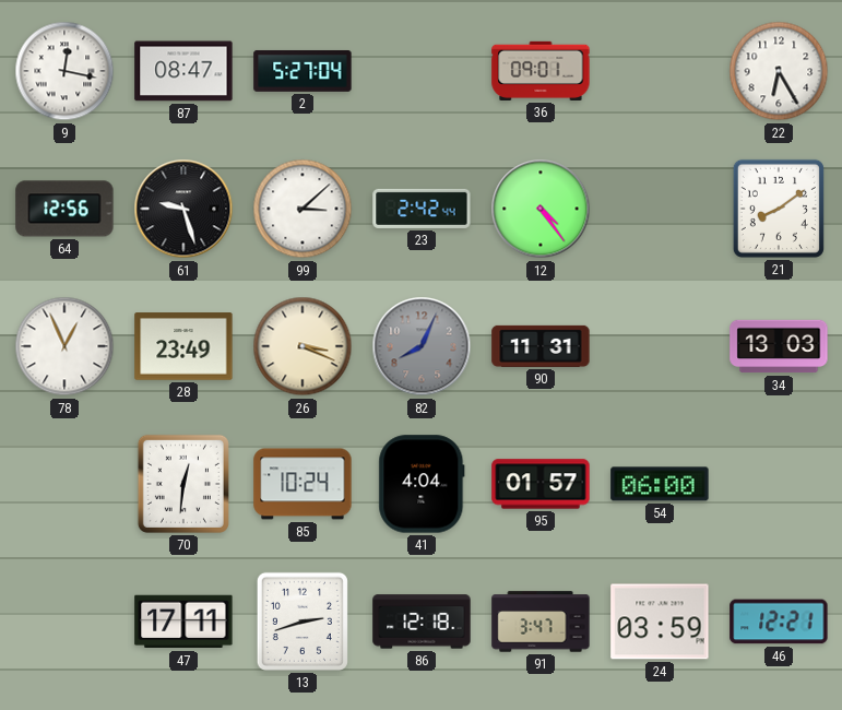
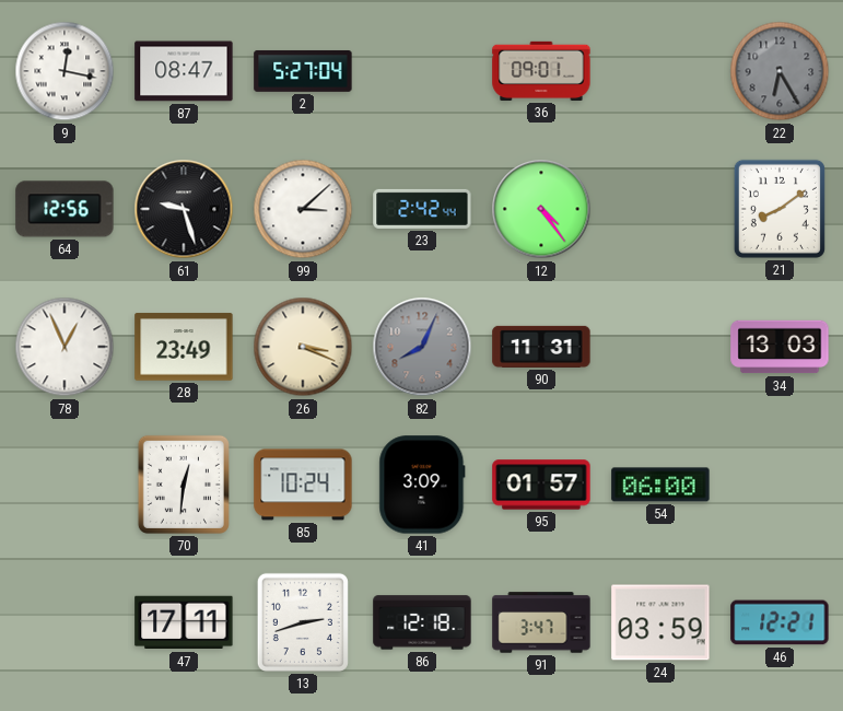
22 dial: white -> grey (780, 71)
41: 4:04 -> 3:09 (422, 485)
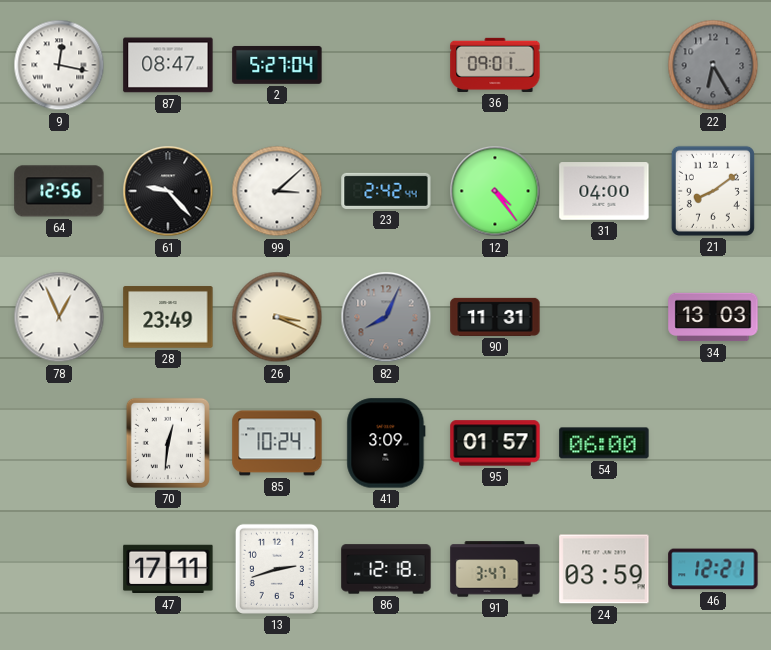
61: 9:27 -> 9:23 (168, 191)
31: none -> 04:00 (604, 191)
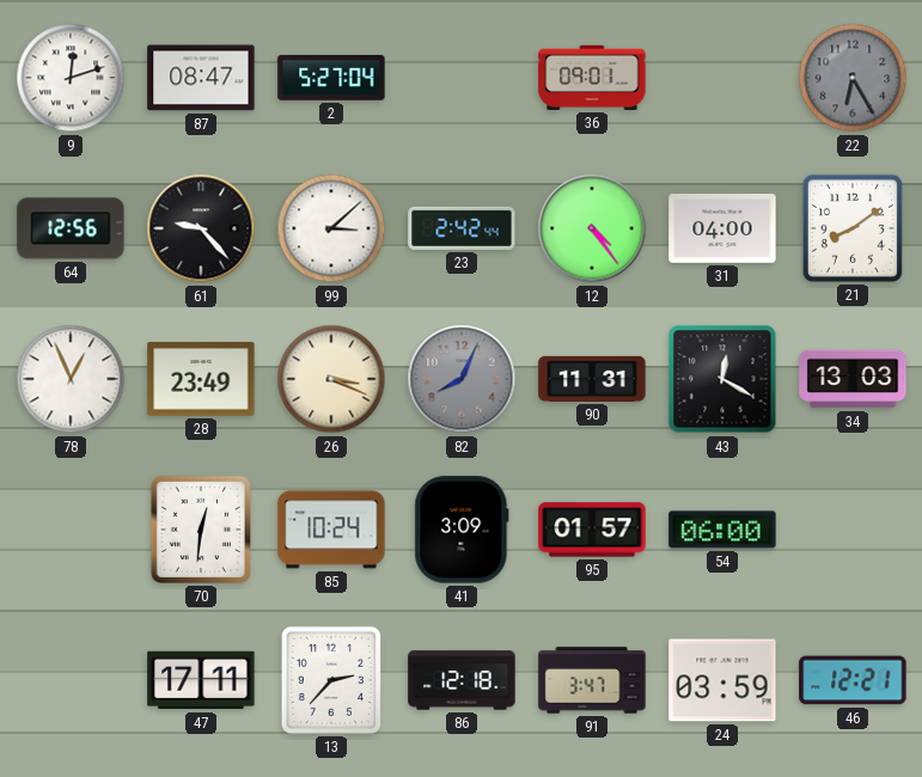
9: 12:17 -> 12:12 (71, 78)
43: none -> 12:20 (722, 379)
13: 2:42 -> 2:37 (331, 680)
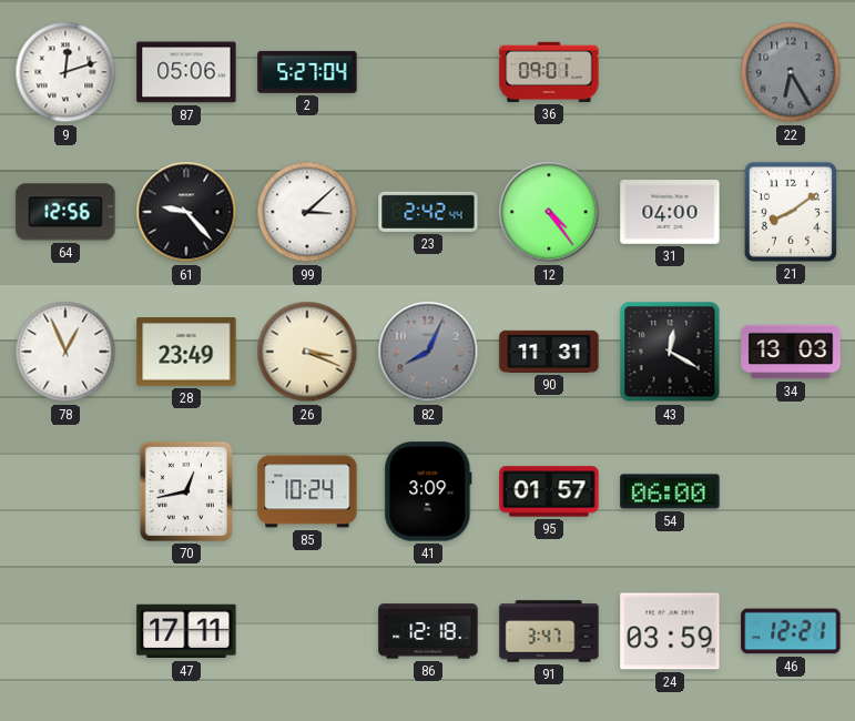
87: 08:47 -> 05:06 (186, 72)
70: 12:31 -> 12:43 (186, 491)
13: 2:37 -> none (331, 680)
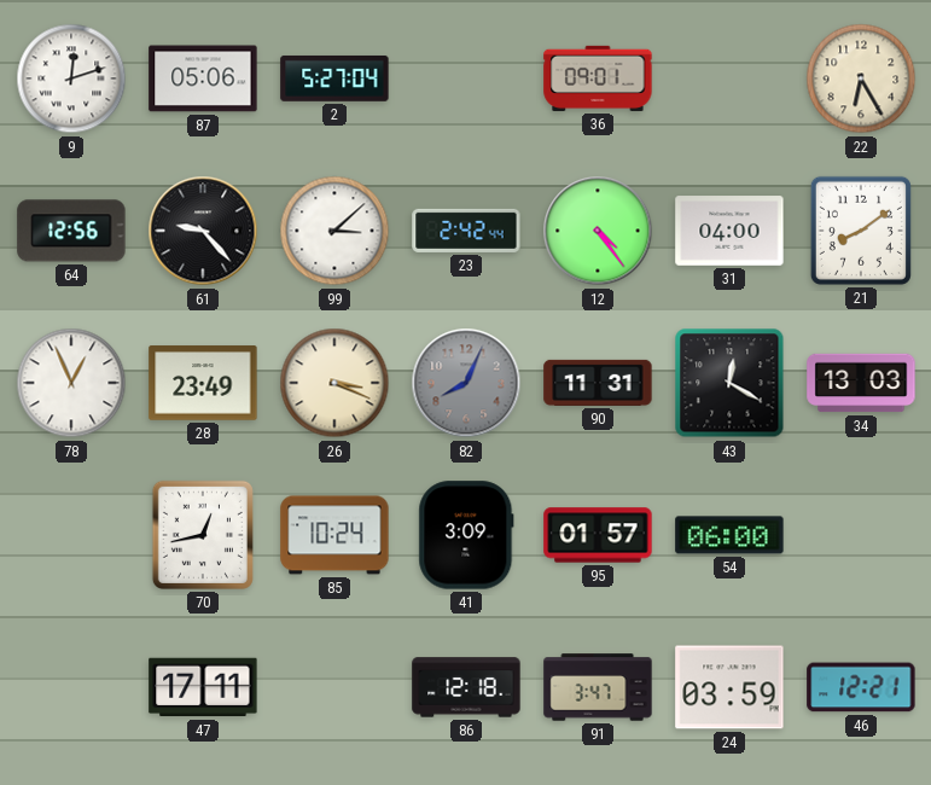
22 dial: grey -> cream (861, 78)
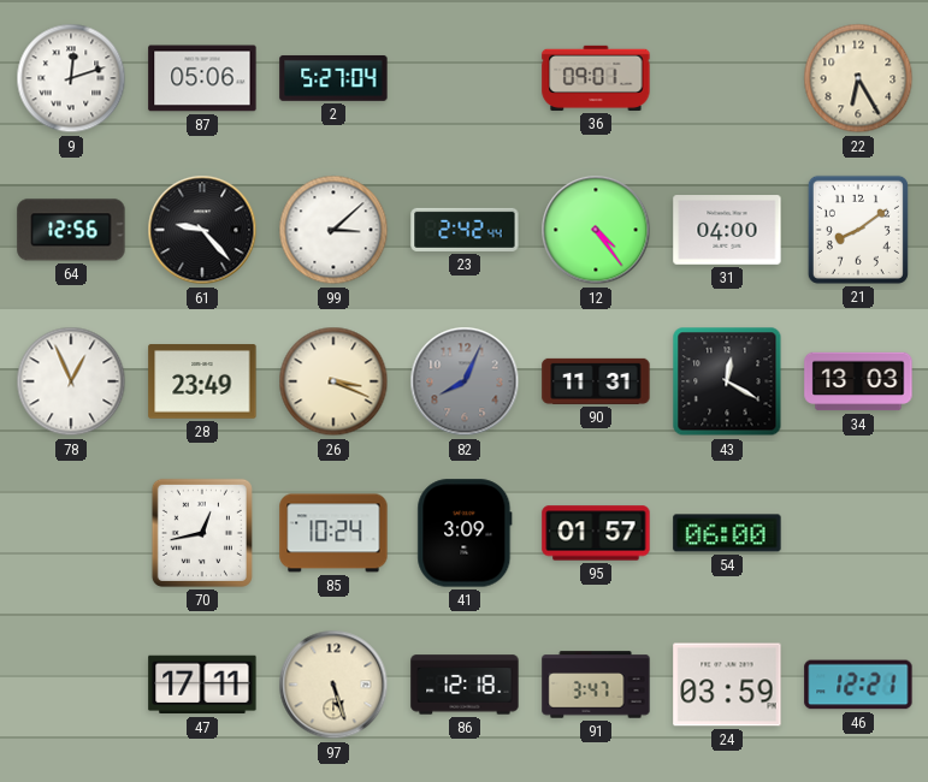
97: none -> 5:27 (333, 685)
